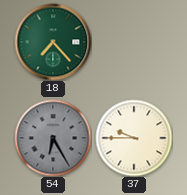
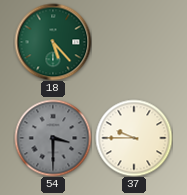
18: 7:23 -> 5:23 (53, 42)
54: 6:25 -> 3:30 (53, 138)
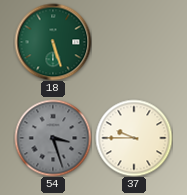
18: 5:23 -> 5:27 (53, 42)
54: 3:30 -> 3:27 (53, 138)
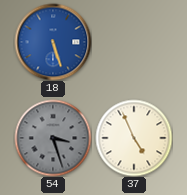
18 dial: green -> blue (53, 42)
37: 9:45 -> 4:56 (134, 138)
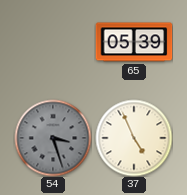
18: 5:27 -> none (53, 42)
65: none -> 05:39 (134, 42)
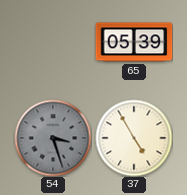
37: 4:56 -> 4:55 (134, 138)
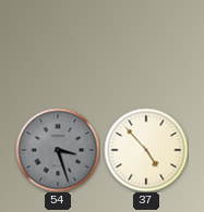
65: 05:39 -> none (134, 42)
37: 4:55 -> 4:53 (146, 150)
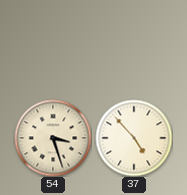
54 dial: grey -> cream (53, 138)
